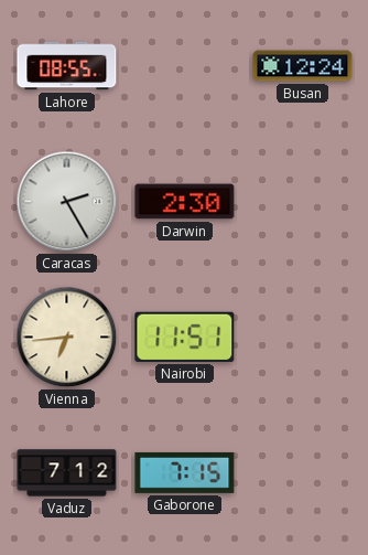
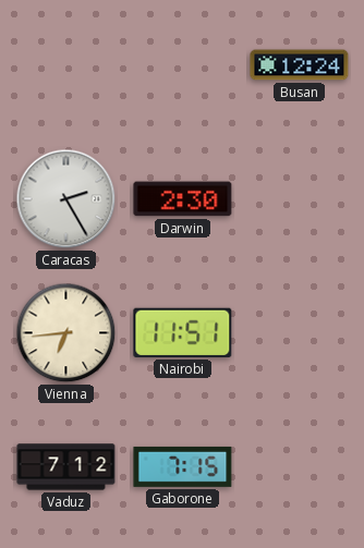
Lahore: 08:55 -> none (67, 66)
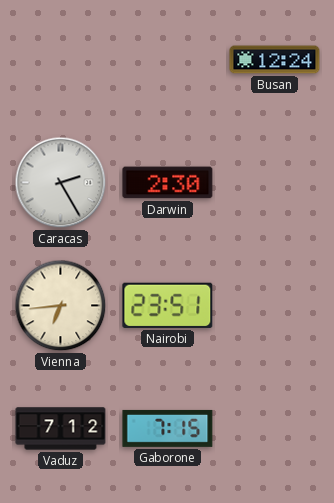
Nairobi: 11:51 -> 23:51 (168, 305)
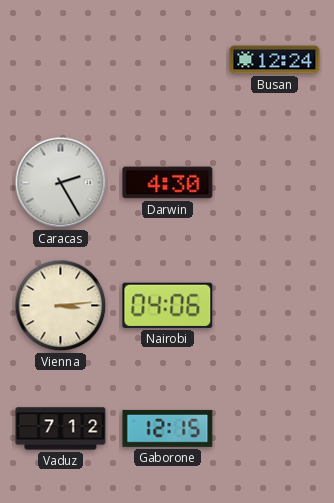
Darwin: 2:30 -> 4:30 (168, 183)
Vienna: 6:44 -> 3:14 (61, 306)
Nairobi: 23:51 -> 04:06 (168, 305)
Gaborone: 7:15 -> 12:15 (168, 428)
